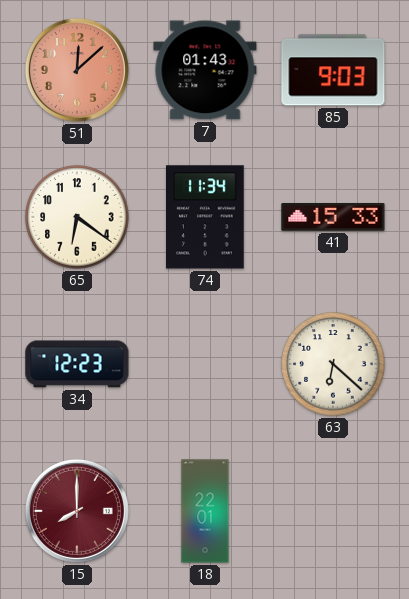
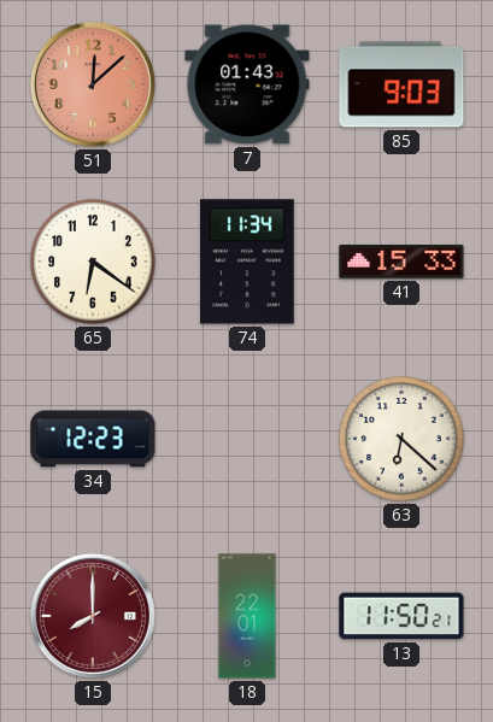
13: none -> 11:50 (401, 616)
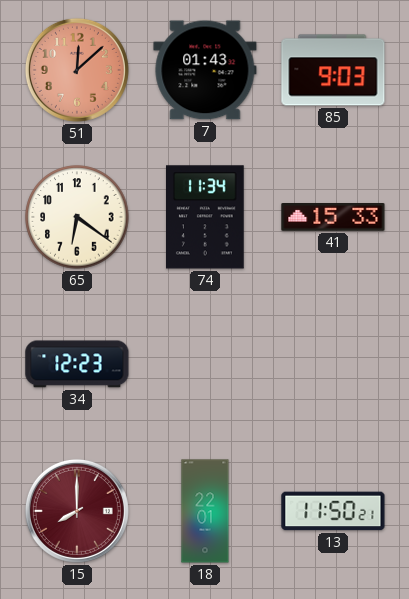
63: 6:22 -> none (401, 439)
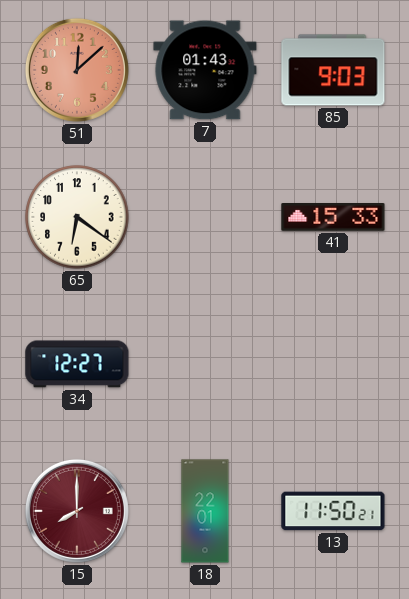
74: 11:34 -> none (206, 217)
34: 12:23 -> 12:27 (77, 364)
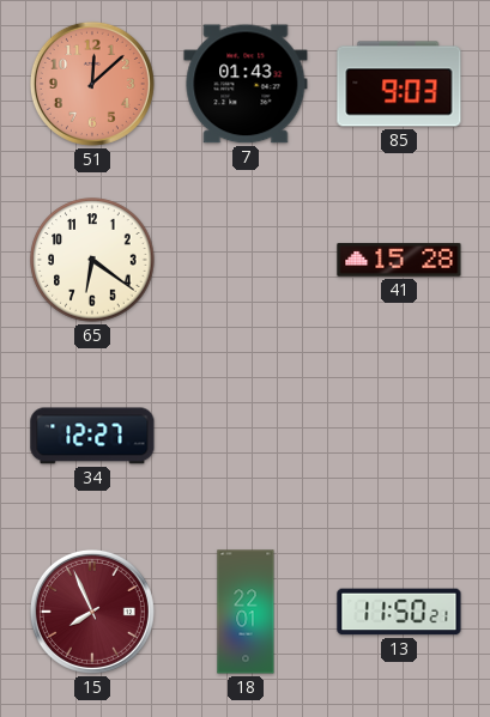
41: 15:33 -> 15:28 (399, 260)
15: 8:00 -> 7:56 (92, 612)
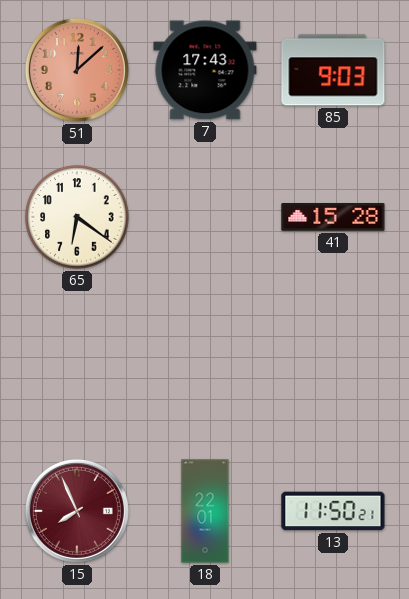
7: 01:43 -> 17:43 (205, 70)
34: 12:27 -> none (92, 436)
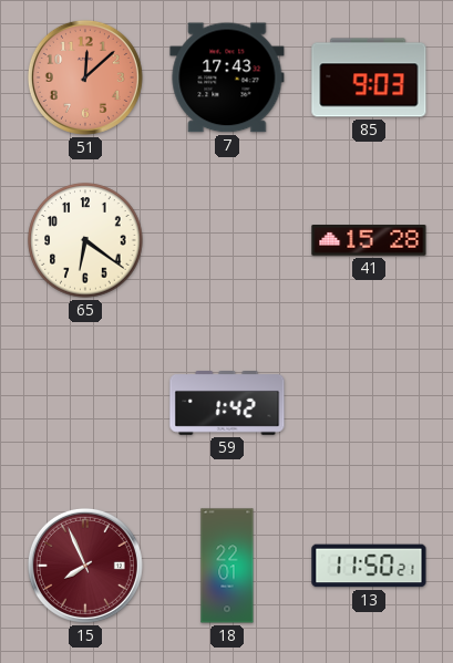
59: none -> 1:42 (227, 404)
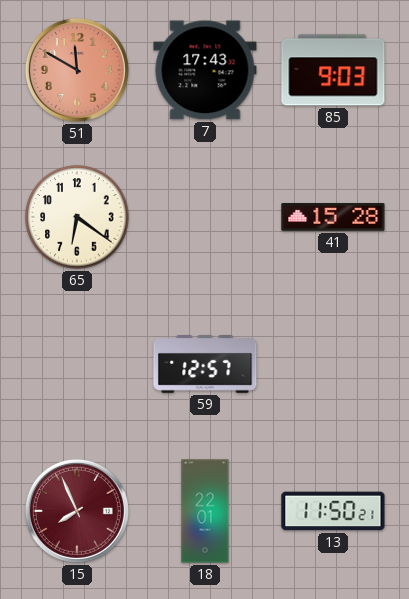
51: 12:08 -> 11:50 (77, 70)
59: 1:42 -> 12:57 (205, 365)
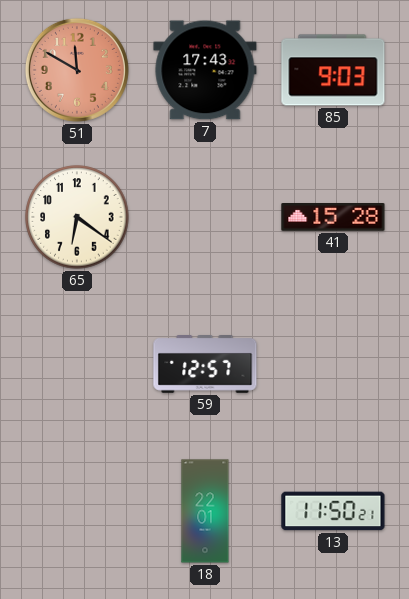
15: 7:56 -> none (77, 511)
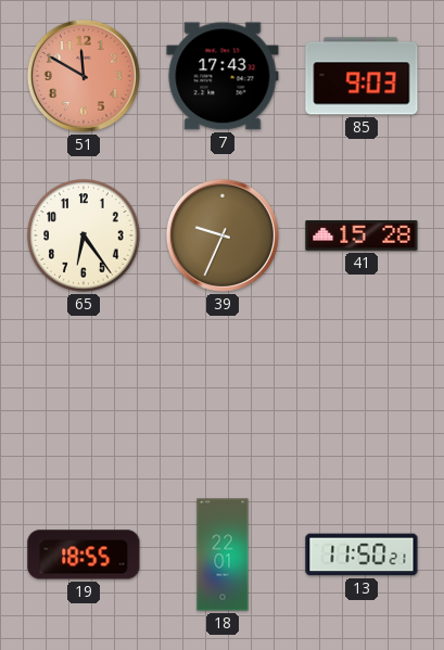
65: 6:21 -> 6:24 (84, 235)
39: none -> 9:34 (223, 235)
59: 12:57 -> none (205, 365)
19: none -> 18:55 (84, 555)
